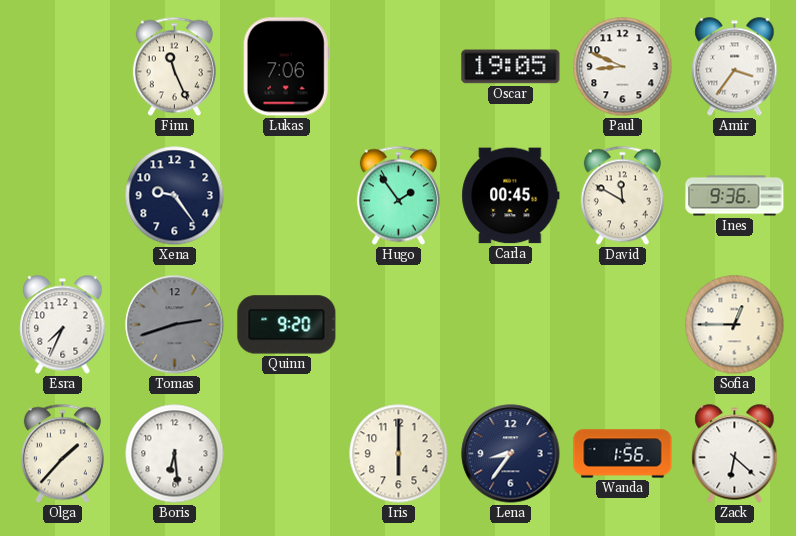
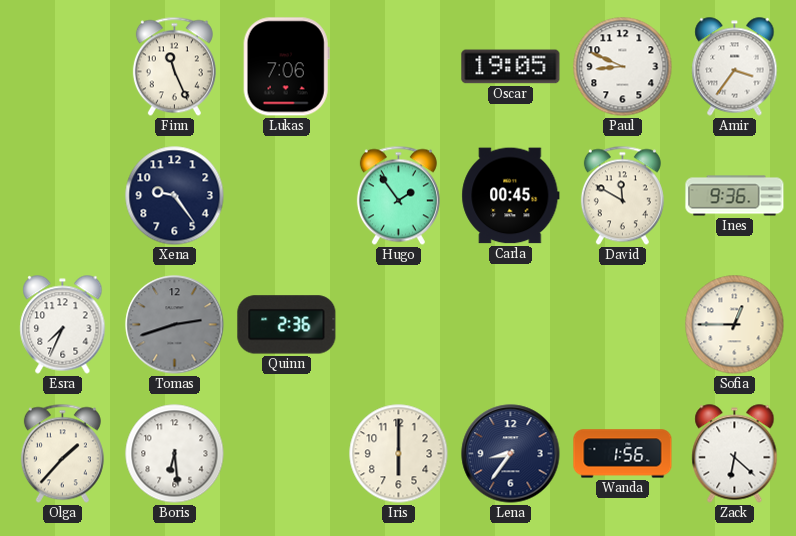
Quinn: 9:20 -> 2:36 (287, 325)
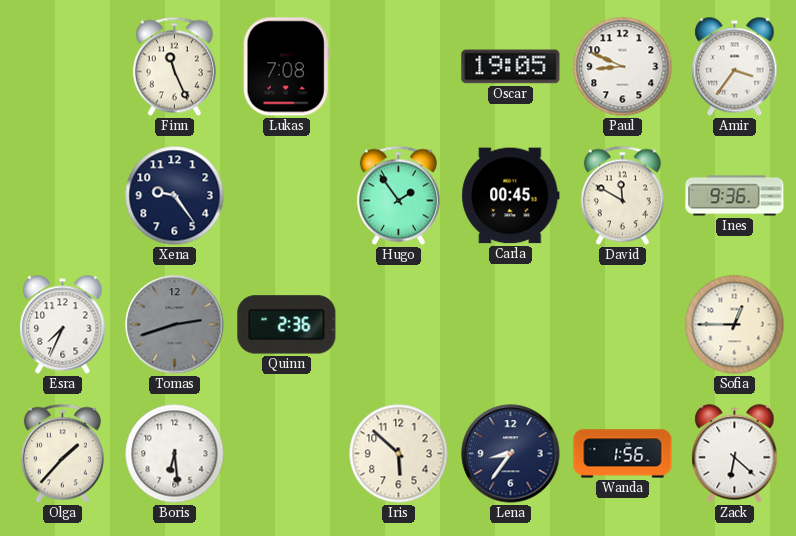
Lukas: 7:06 -> 7:08 (286, 67)
Iris: 6:00 -> 5:52 (399, 454)
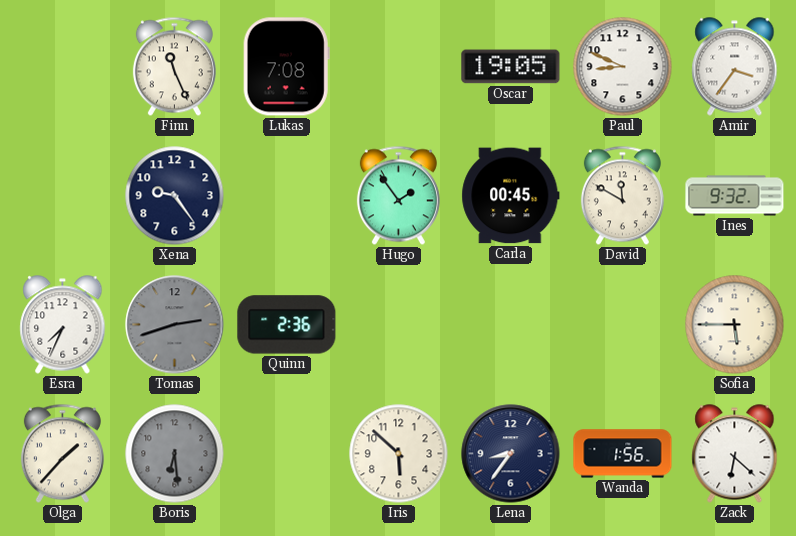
Ines: 9:36 -> 9:32 (735, 196)
Sofia: 12:45 -> 5:45 (735, 325)
Boris dial: white -> grey (175, 454)
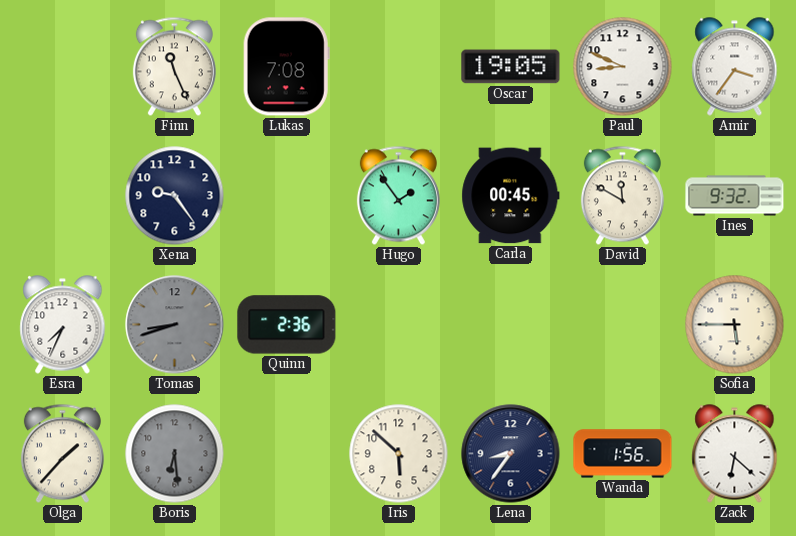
Tomas: 2:42 -> 8:42 (175, 325)
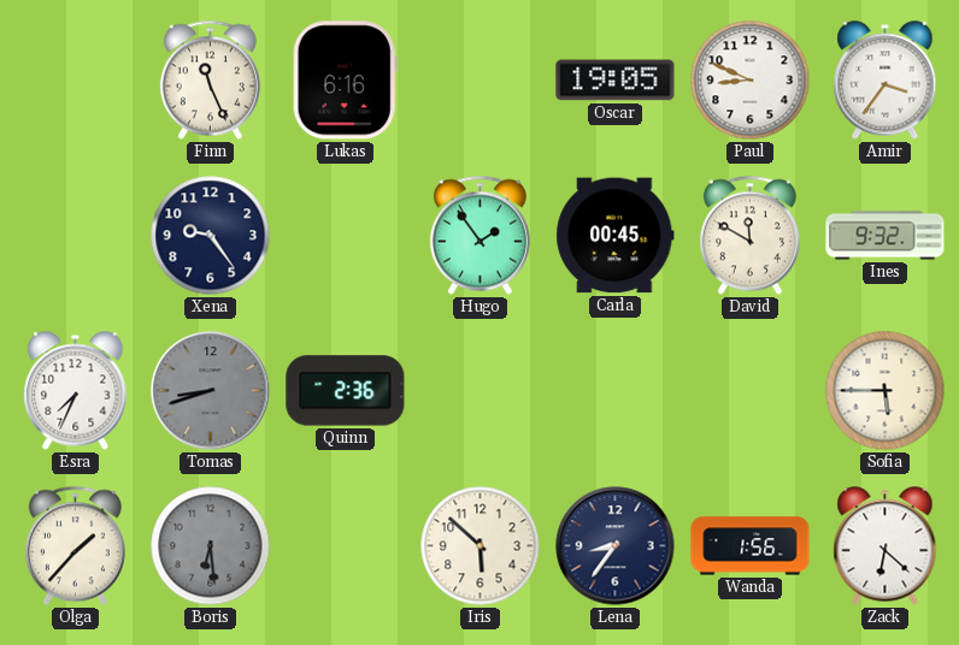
Lukas: 7:08 -> 6:16 (345, 81)
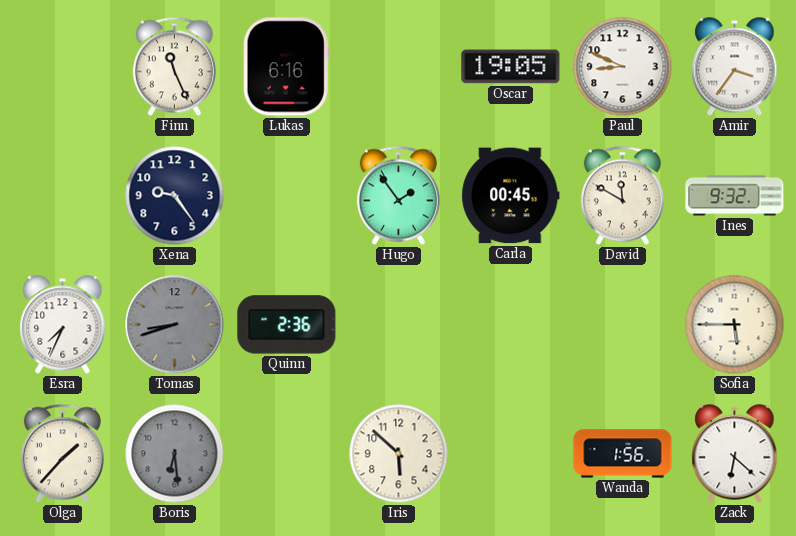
Lena: 8:36 -> none (616, 546)
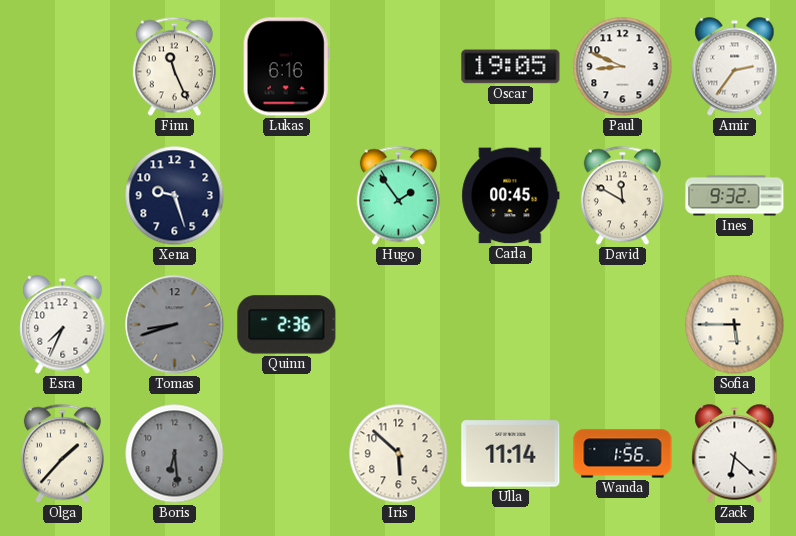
Amir: 3:36 -> 2:36 (735, 67)
Xena: 9:24 -> 9:27 (175, 196)
Ulla: none -> 11:14 (511, 454)
